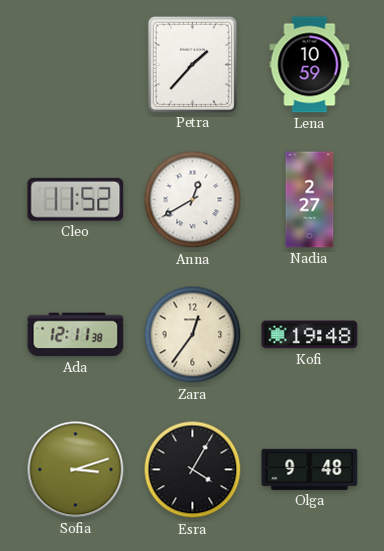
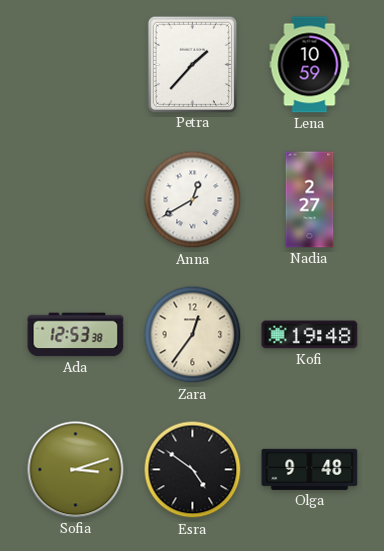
Cleo: 11:52 -> none (76, 199)
Ada: 12:11 -> 12:53 (76, 335)
Esra: 4:05 -> 4:51 (193, 470)
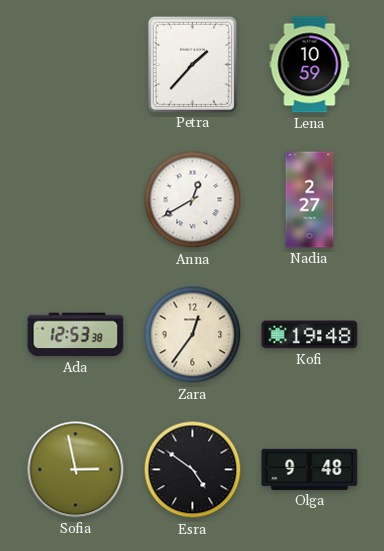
Sofia: 3:12 -> 2:58 (76, 470)
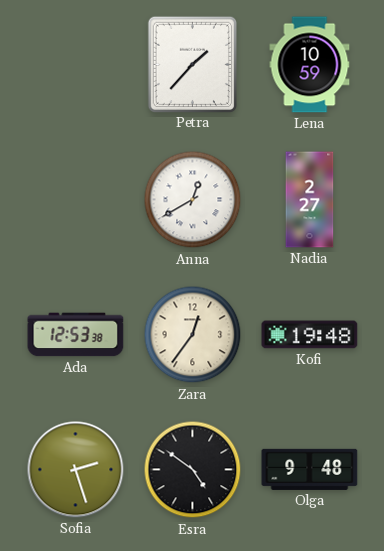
Sofia: 2:58 -> 2:27 (76, 470)
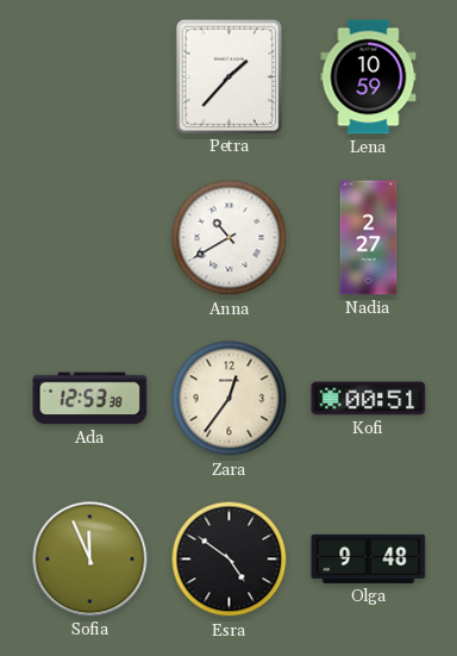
Anna: 12:40 -> 10:40 (230, 238)
Kofi: 19:48 -> 00:51 (369, 399)
Sofia: 2:27 -> 11:56 (90, 560)
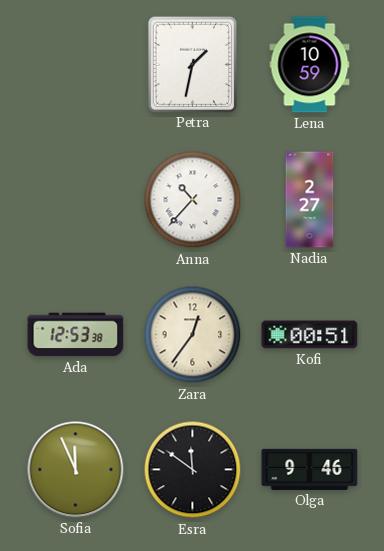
Petra: 1:37 -> 1:32 (192, 64)
Anna: 10:40 -> 10:37 (193, 200)
Esra: 4:51 -> 11:51 (193, 470)
Olga: 9:48 -> 9:46 (310, 469)
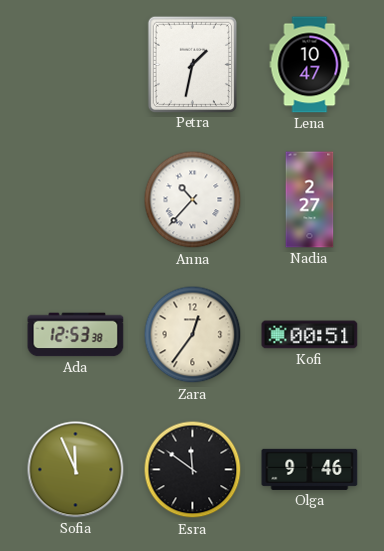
Lena: 10:59 -> 10:47 (310, 65)
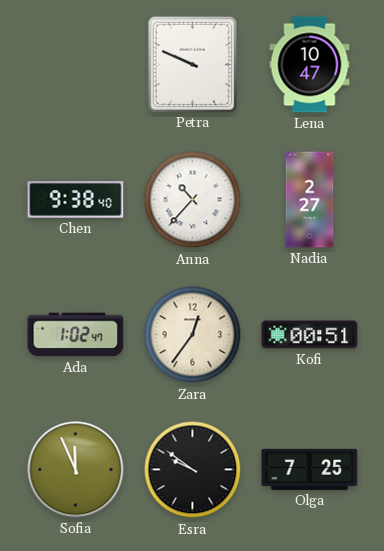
Petra: 1:32 -> 9:49 (192, 64)
Chen: none -> 9:38 (76, 200)
Ada: 12:53 -> 1:02 (76, 335)
Esra: 11:51 -> 9:51 (193, 470)
Olga: 9:46 -> 7:25 (310, 469)
